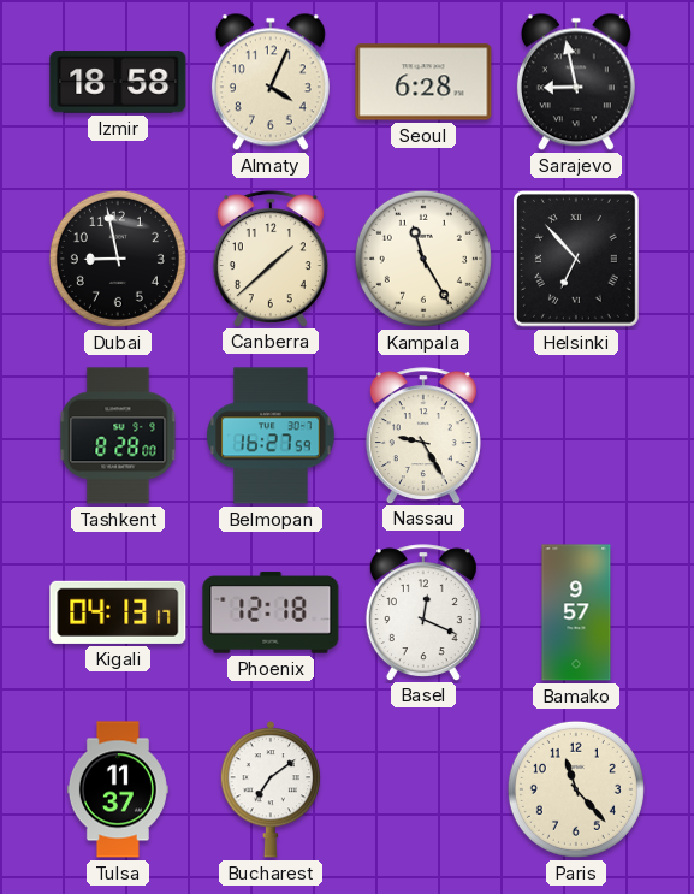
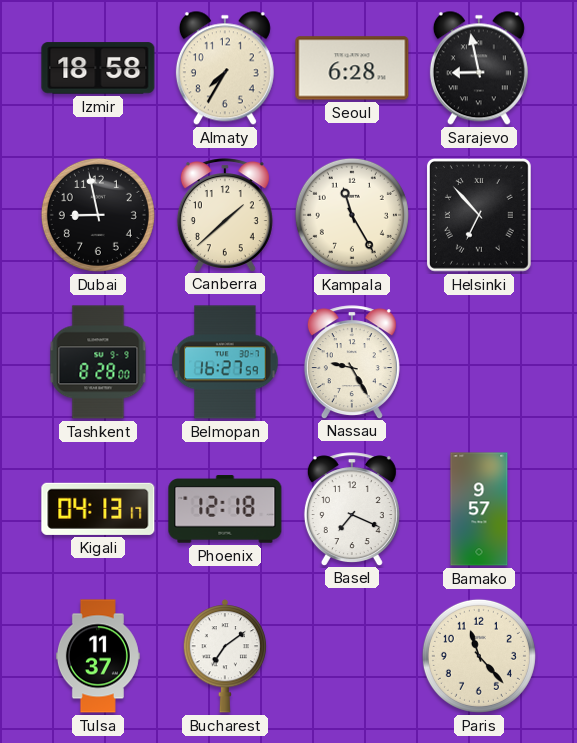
Almaty: 4:04 -> 7:35 (225, 68)
Basel: 12:19 -> 7:19 (352, 509)
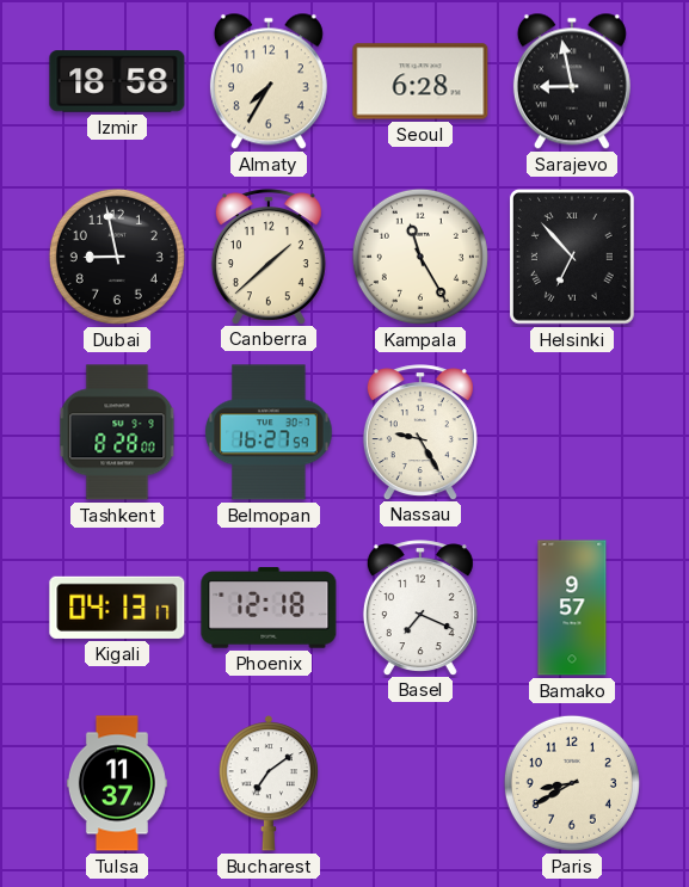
Paris: 11:23 -> 8:40 (572, 783)
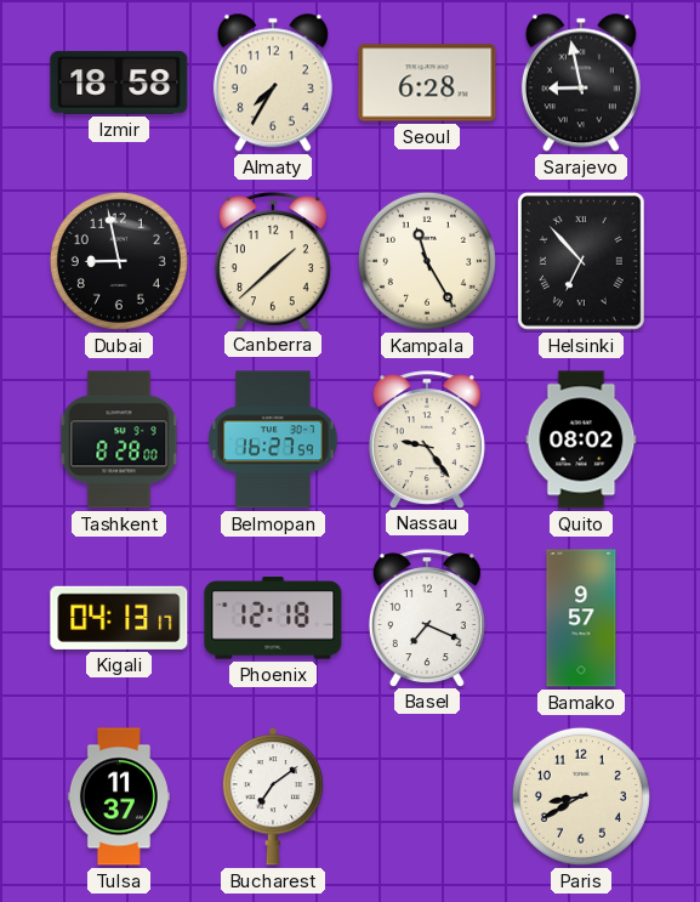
Nassau: 9:25 -> 9:24 (427, 439)
Quito: none -> 08:02 (581, 439)
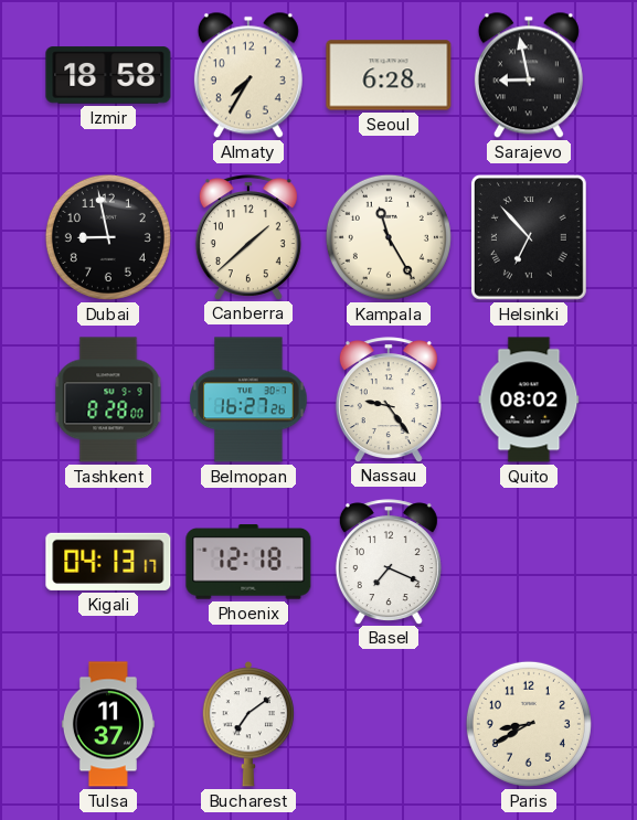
Belmopan: 16:27:59 -> 16:27:26 (248, 400)
Bamako: 9:57 -> none (581, 618)
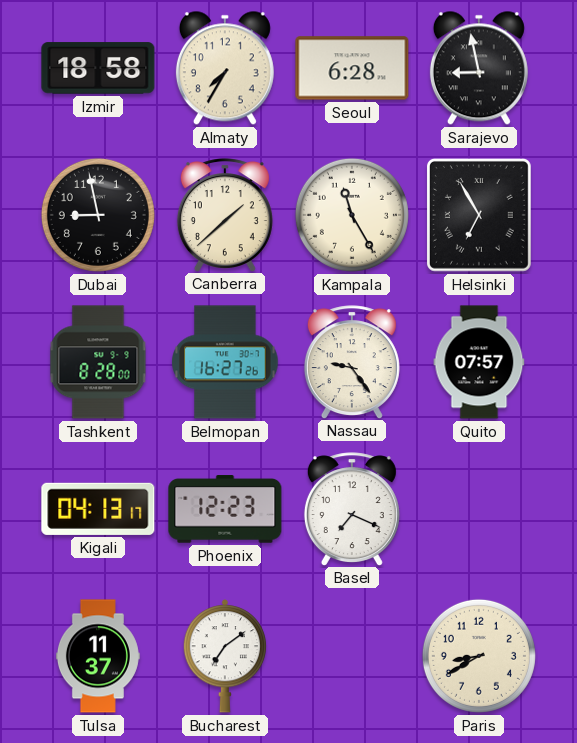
Helsinki: 6:53 -> 6:55 (479, 215)
Quito: 08:02 -> 07:57 (479, 362)
Phoenix: 12:18 -> 12:23 (225, 509)
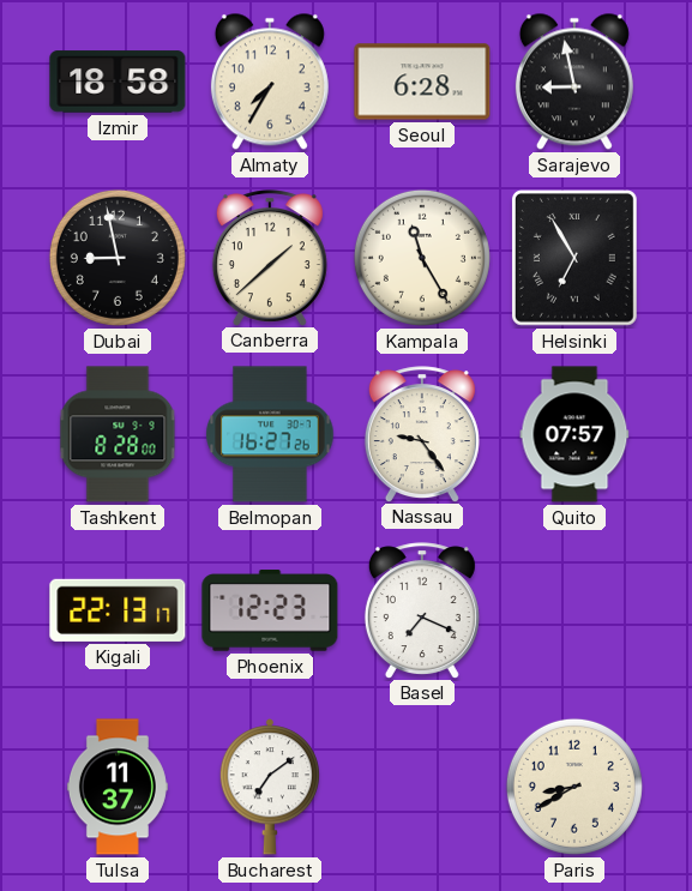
Kigali: 04:13 -> 22:13 (118, 610)
